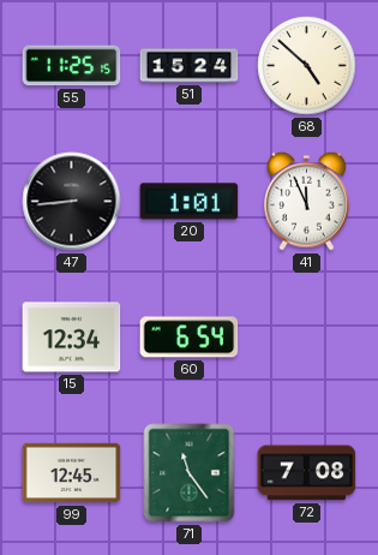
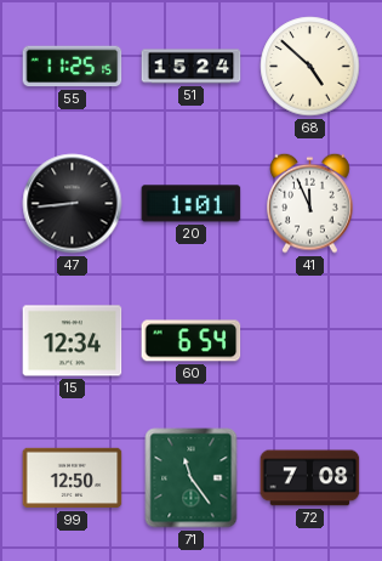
99: 12:45 -> 12:50 (73, 478)
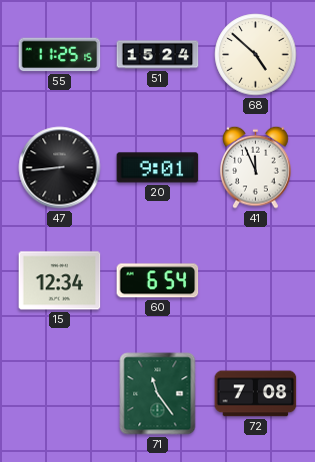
20: 1:01 -> 9:01 (158, 168)
99: 12:50 -> none (73, 478)
